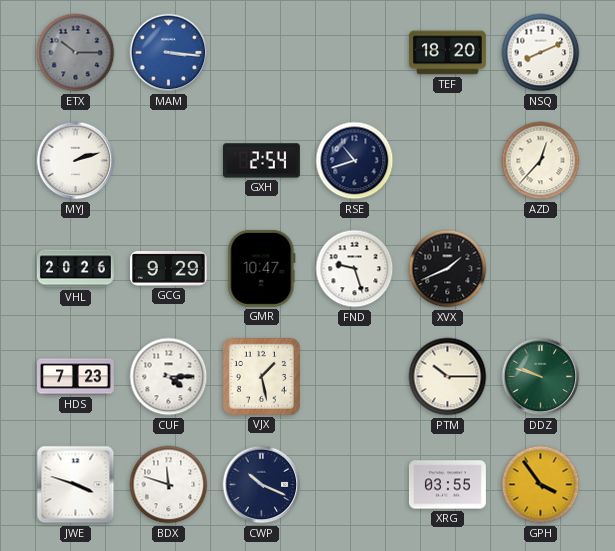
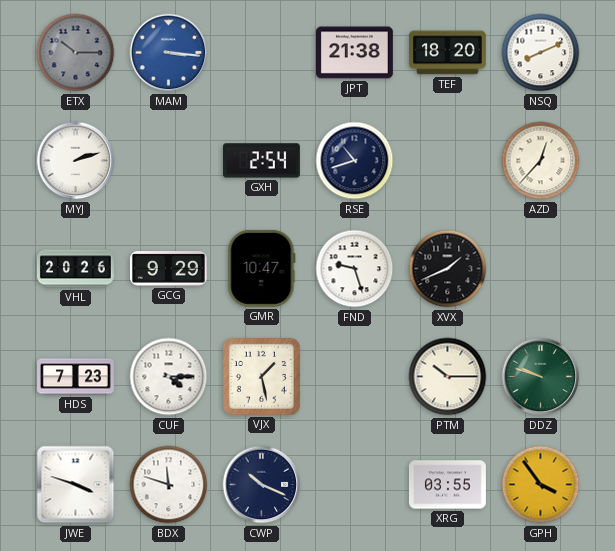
JPT: none -> 21:38 (354, 53)
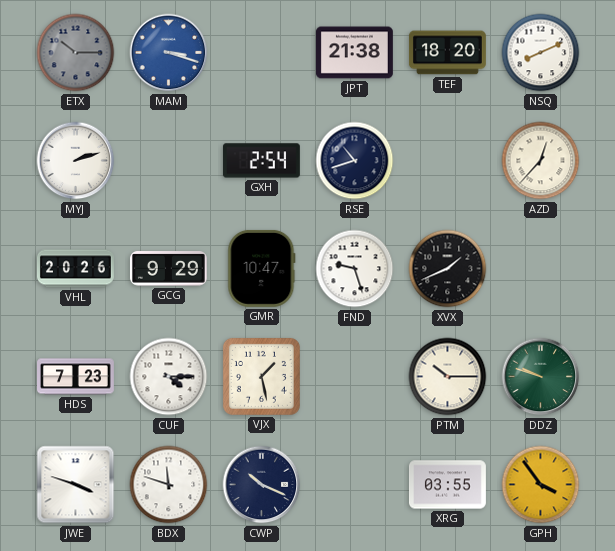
MAM: 3:16 -> 3:18 (169, 53)
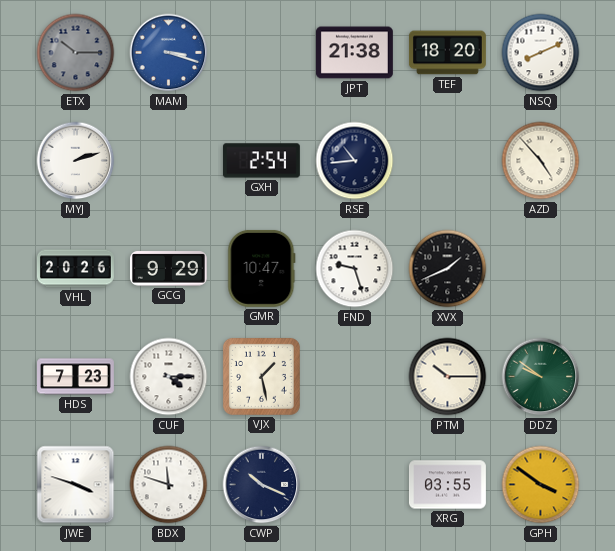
RSE: 10:42 -> 10:44 (355, 161)
AZD: 12:37 -> 4:53 (541, 161)
DDZ: 9:48 -> 9:51 (541, 377)
GPH: 3:54 -> 3:51 (541, 485)
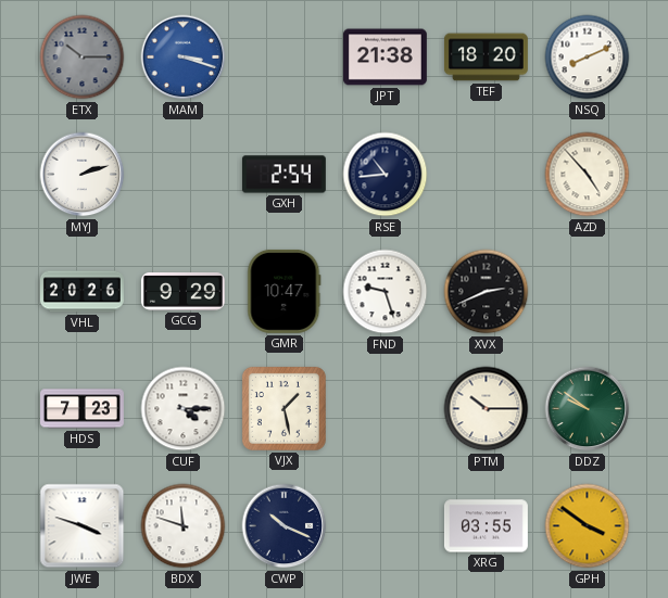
XVX: 1:41 -> 2:41 (487, 292)
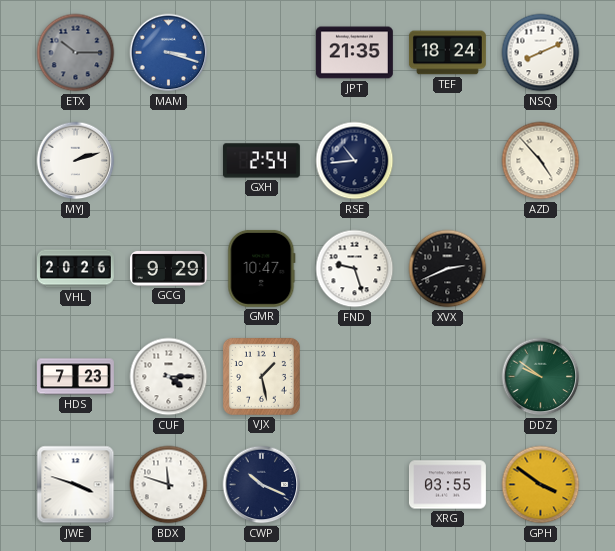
JPT: 21:38 -> 21:35 (354, 53)
TEF: 18:20 -> 18:24 (447, 53)
PTM: 10:15 -> none (487, 409)
